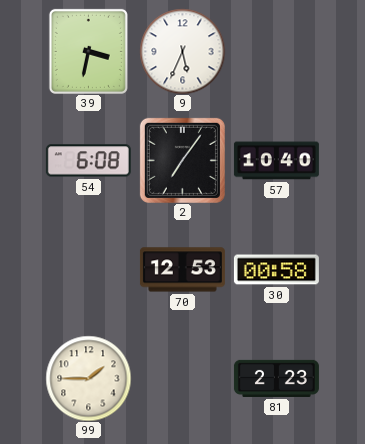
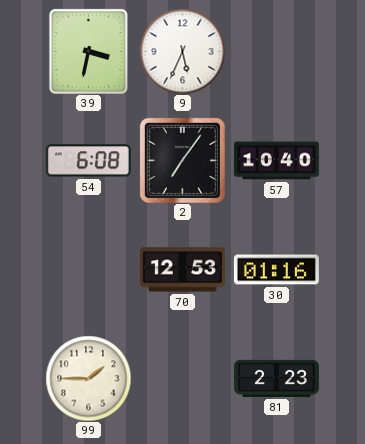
30: 00:58 -> 01:16 (276, 270)
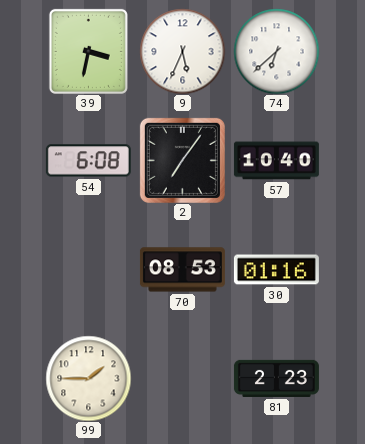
74: none -> 6:38 (276, 51)
70: 12:53 -> 08:53 (182, 270)
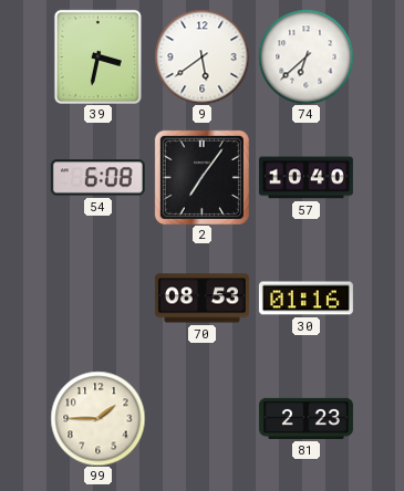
9: 5:34 -> 5:39 (201, 56)
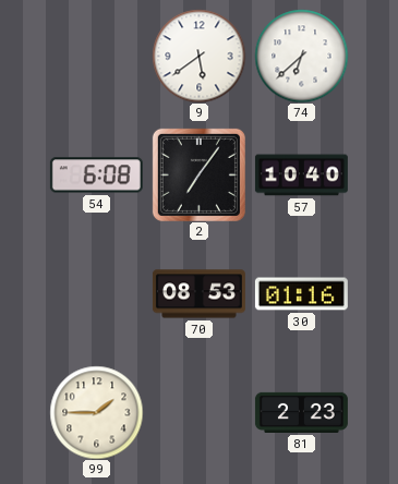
39: 3:32 -> none (97, 56)
